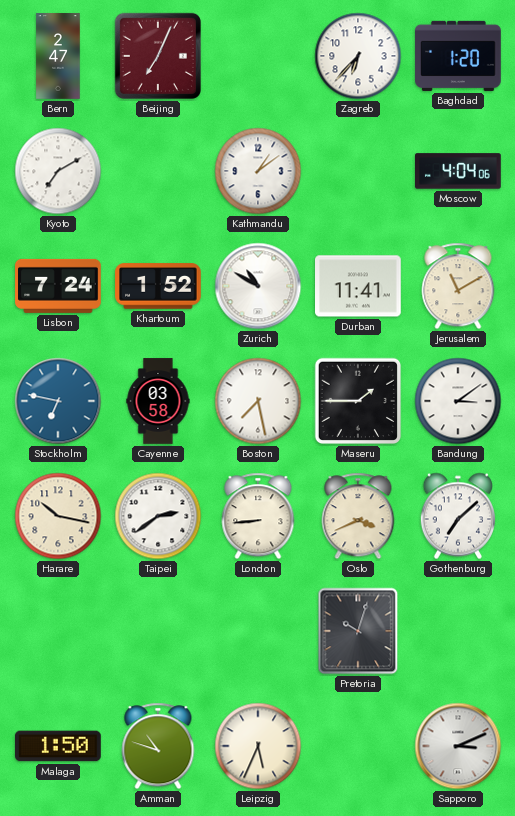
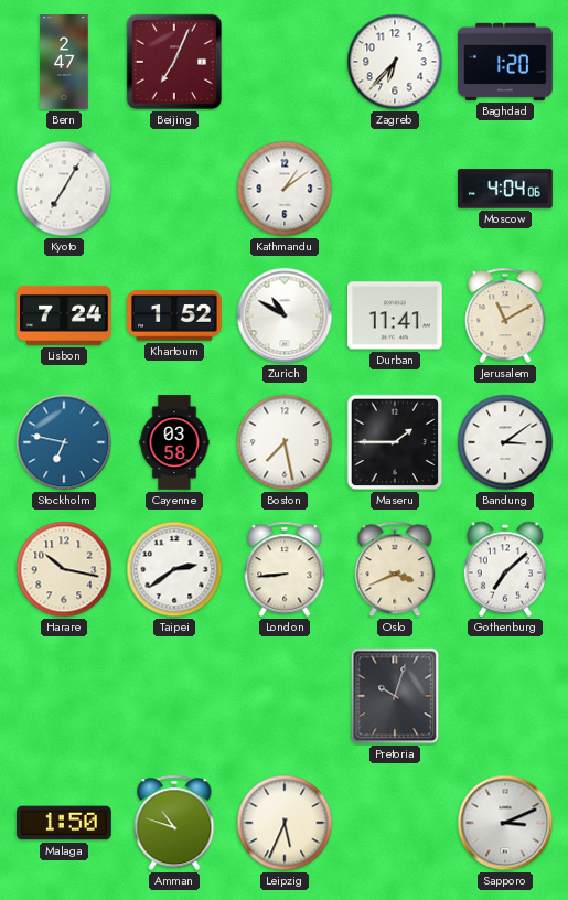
Kyoto: 7:10 -> 7:05 (64, 189)
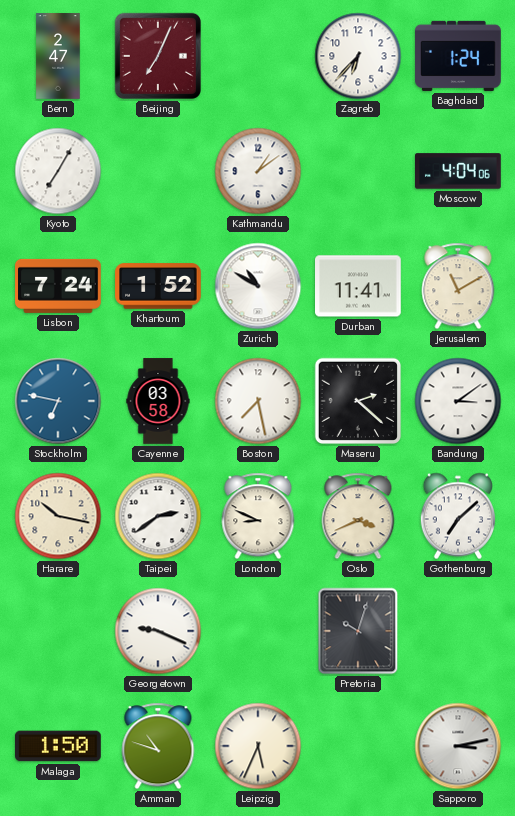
Baghdad: 1:20 -> 1:24 (458, 56)
Maseru: 1:45 -> 2:22 (358, 401)
London: 8:44 -> 8:49 (258, 516)
Georgetown: none -> 9:19 (158, 631)
Sapporo: 3:11 -> 3:13 (458, 746)
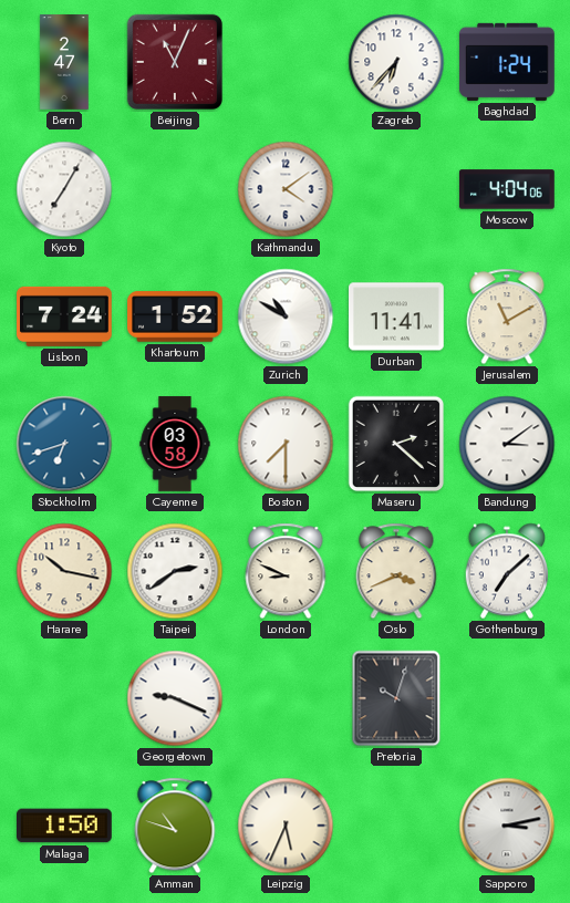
Beijing: 7:04 -> 11:04 (175, 62)
Kathmandu: 1:09 -> 4:09 (286, 189)
Stockholm: 6:47 -> 6:42 (64, 444)
Boston: 7:28 -> 7:30 (286, 444)
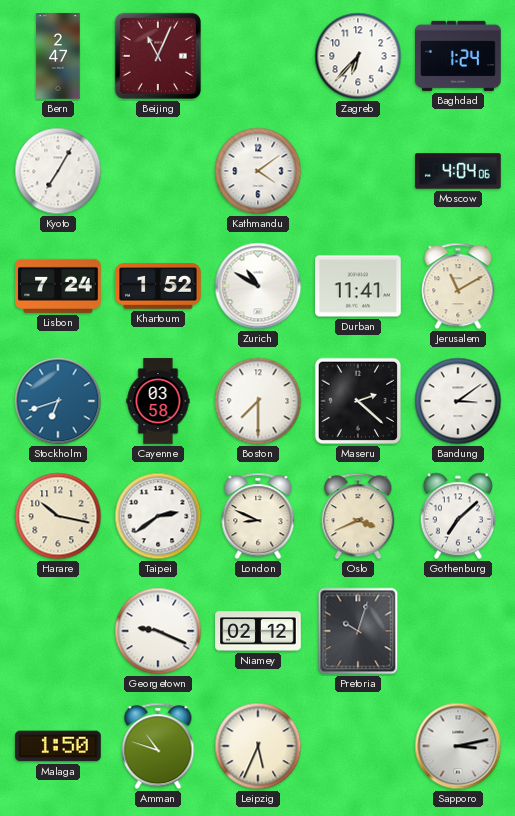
Niamey: none -> 02:12 (258, 631)
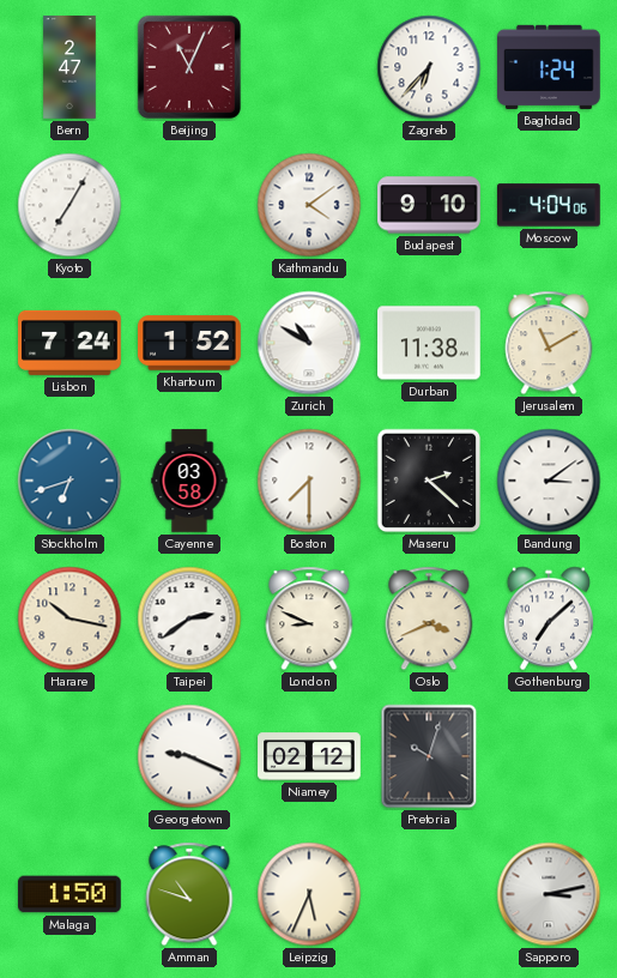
Budapest: none -> 9:10 (429, 205)
Durban: 11:41 -> 11:38 (430, 343)
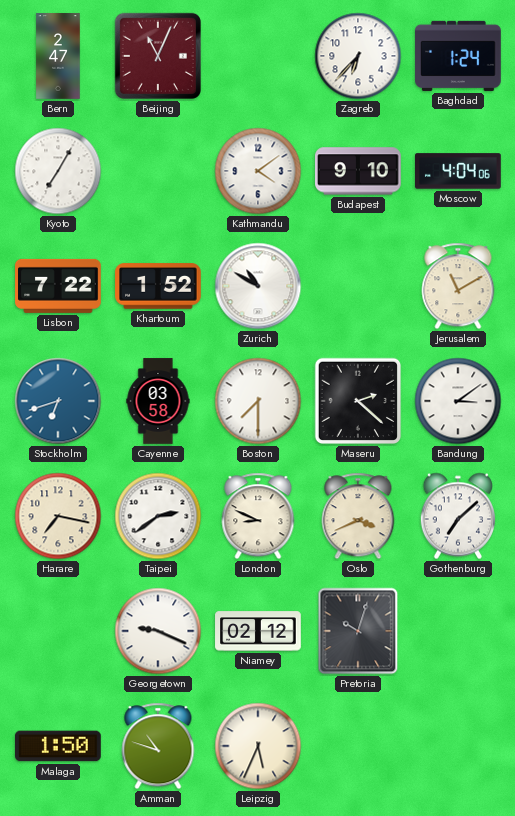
Lisbon: 7:24 -> 7:22 (58, 286)
Durban: 11:38 -> none (430, 343)
Harare: 10:17 -> 7:17 (58, 516)
Sapporo: 3:13 -> none (549, 894)
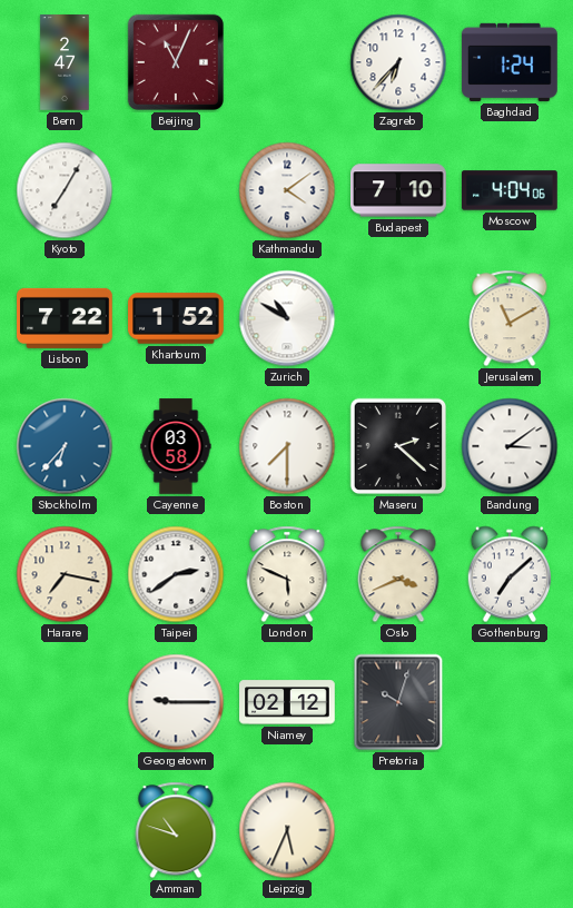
Budapest: 9:10 -> 7:10 (398, 190)
Stockholm: 6:42 -> 6:37 (65, 446)
London: 8:49 -> 5:49 (287, 574)
Georgetown: 9:19 -> 9:15 (176, 702)
Malaga: 1:50 -> none (59, 746)
